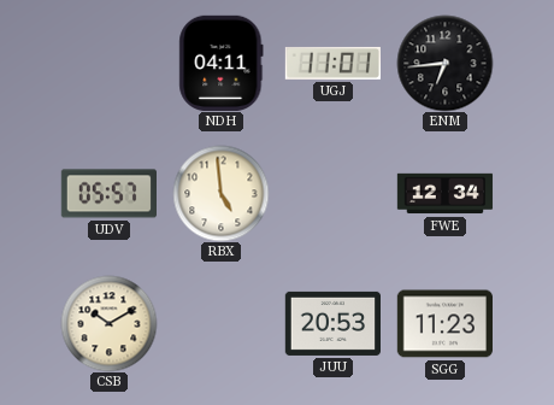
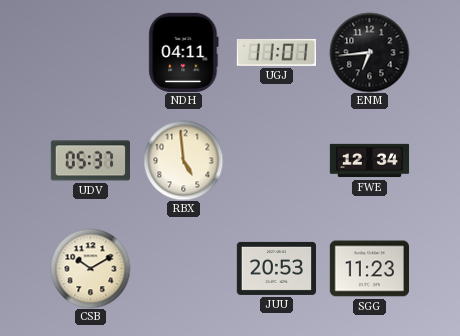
UDV: 05:57 -> 05:37 (90, 161)
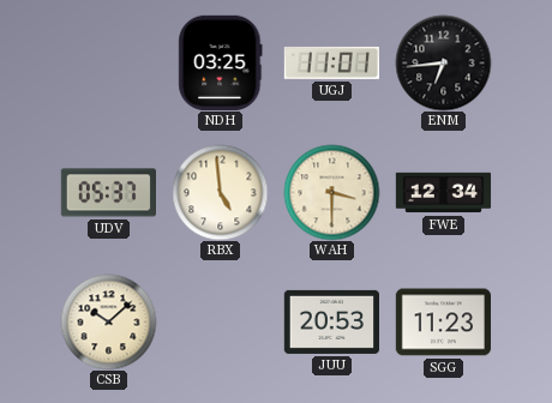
NDH: 04:11 -> 03:25 (221, 62)
WAH: none -> 3:30 (331, 192)
CSB: 10:10 -> 10:08 (108, 321)
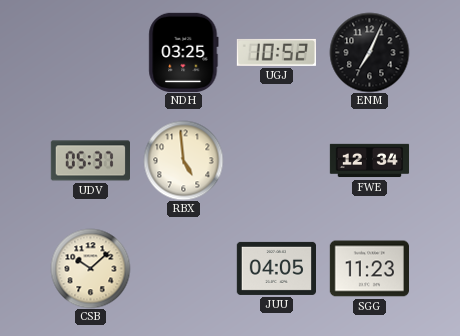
UGJ: 11:01 -> 10:52 (276, 52)
ENM: 6:44 -> 7:04 (369, 52)
WAH: 3:30 -> none (331, 192)
JUU: 20:53 -> 04:05 (276, 268)
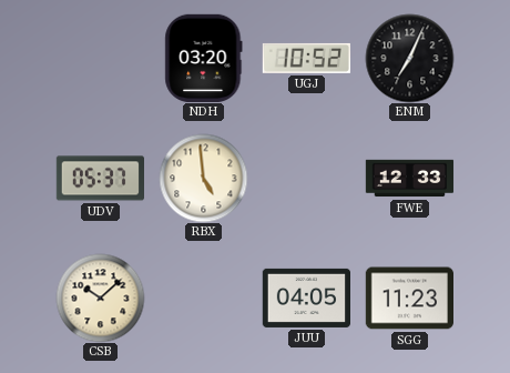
NDH: 03:25 -> 03:20 (204, 58)
FWE: 12:34 -> 12:33 (409, 179)
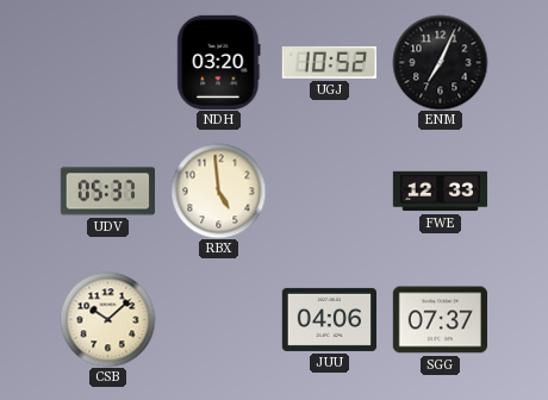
JUU: 04:05 -> 04:06 (329, 319)
SGG: 11:23 -> 07:37 (440, 320)
